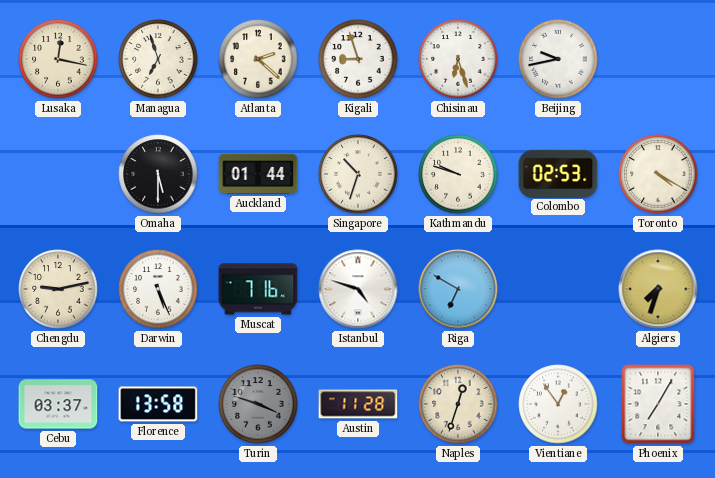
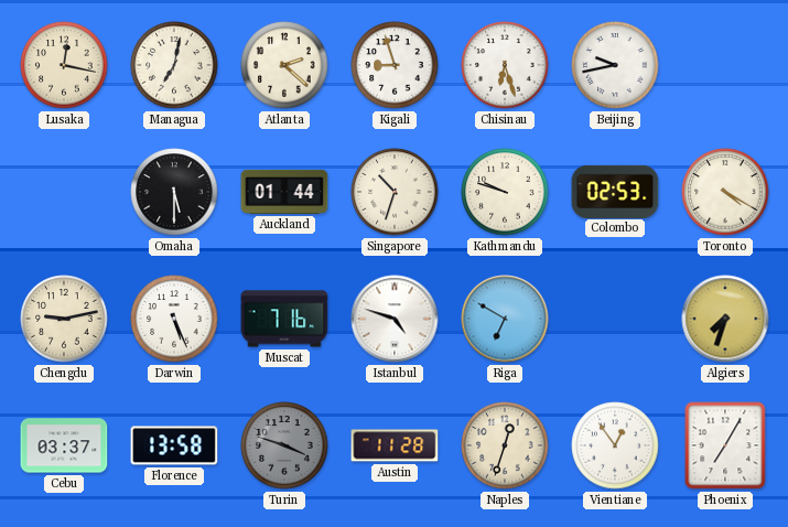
Managua: 6:57 -> 7:02 (174, 65)
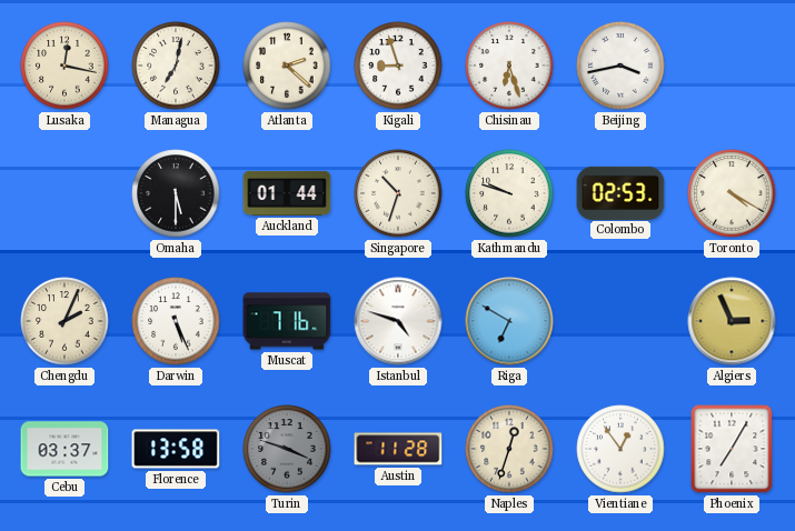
Beijing: 9:43 -> 3:43 (620, 66)
Chengdu: 9:13 -> 2:04 (64, 321)
Algiers: 7:33 -> 2:56 (732, 321)
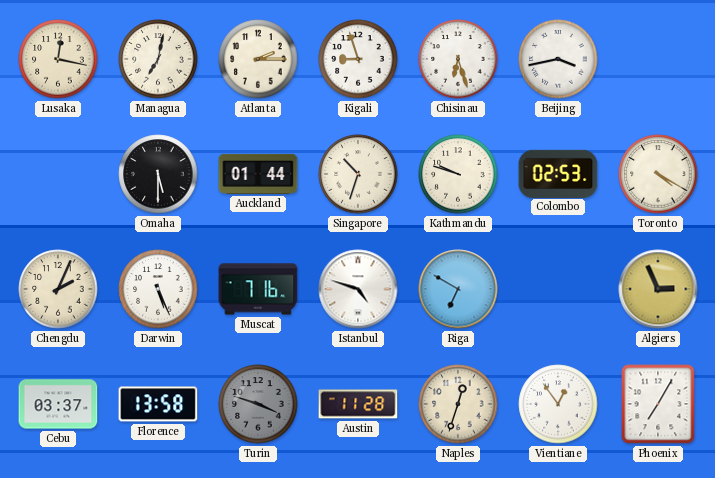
Atlanta: 2:22 -> 2:15 (258, 59)
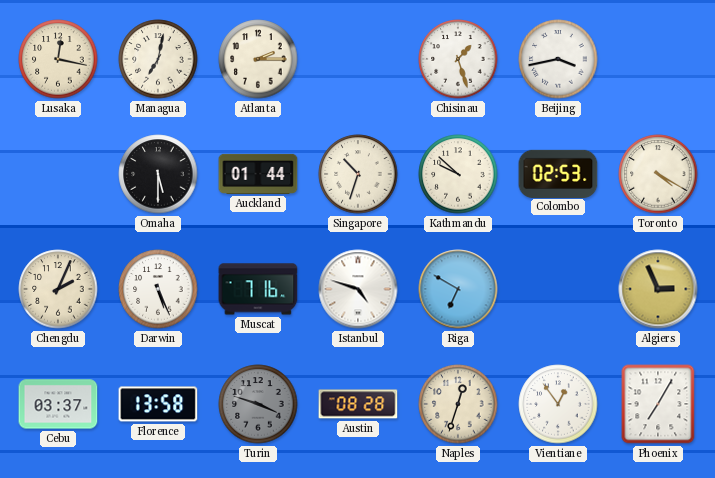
Kigali: 8:57 -> none (358, 59)
Chisinau: 6:27 -> 1:27 (458, 59)
Kathmandu: 9:48 -> 9:52 (458, 174)
Austin: 11:28 -> 08:28 (358, 404)
